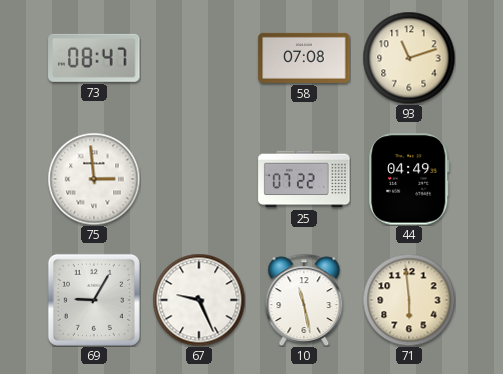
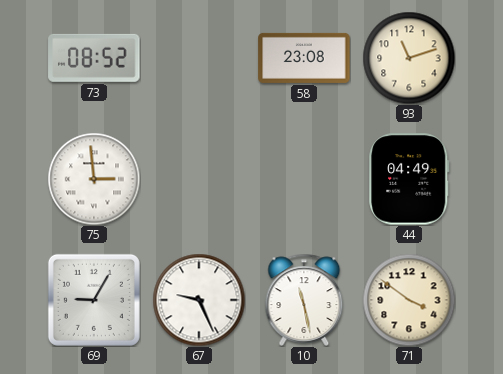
73: 08:47 -> 08:52 (94, 58)
58: 07:08 -> 23:08 (304, 58)
25: 07:22 -> none (304, 179)
71: 5:59 -> 3:51 (409, 300)
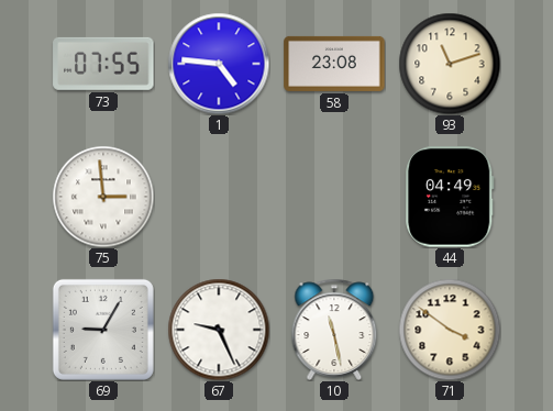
73: 08:52 -> 07:55 (103, 64)
1: none -> 4:46 (219, 64)
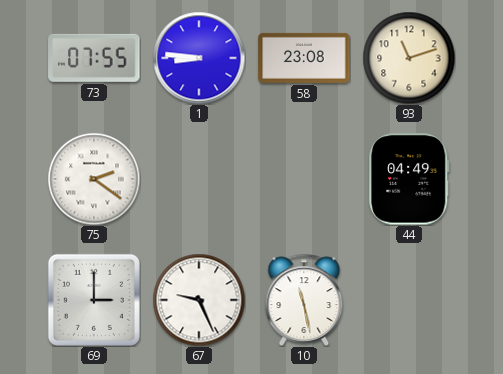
1: 4:46 -> 8:46 (199, 58)
75: 2:59 -> 2:21 (94, 179)
69: 9:05 -> 3:00 (94, 300)
71: 3:51 -> none (450, 330)
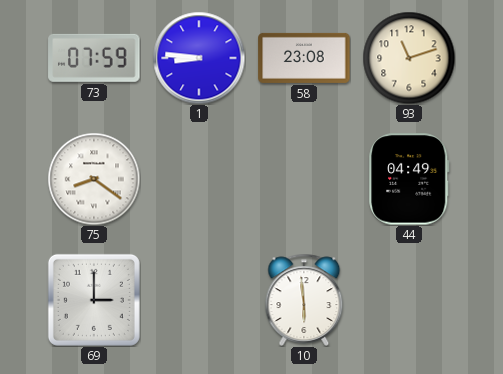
73: 07:55 -> 07:59 (94, 58)
75: 2:21 -> 8:21 (94, 179)
67: 9:26 -> none (199, 300)
10: 11:28 -> 5:59 (304, 300)
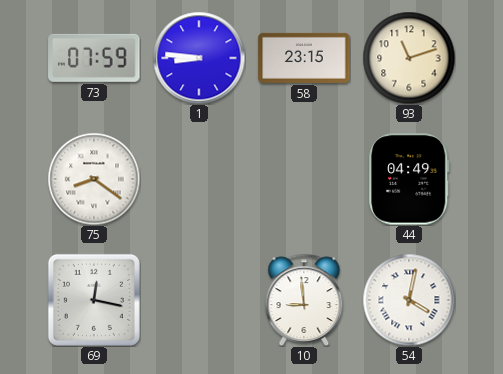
58: 23:08 -> 23:15 (304, 58)
69: 3:00 -> 12:17 (94, 300)
10: 5:59 -> 8:59 (304, 300)
54: none -> 4:02 (409, 300)
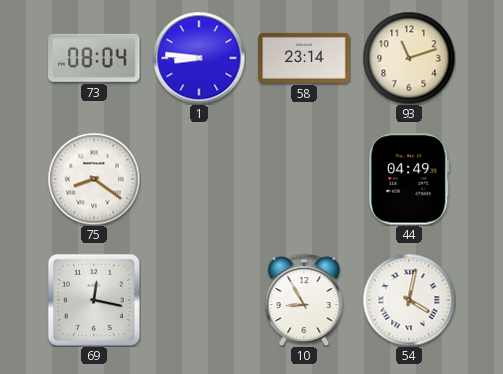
73: 07:59 -> 08:04 (94, 58)
58: 23:15 -> 23:14 (304, 58)
10: 8:59 -> 8:55 (304, 300)
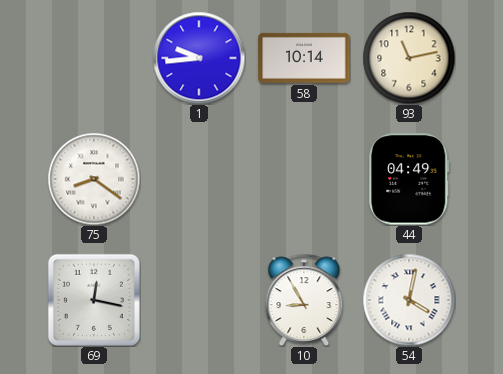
73: 08:04 -> none (94, 58)
1: 8:46 -> 9:44 (199, 58)
58: 23:14 -> 10:14 (304, 58)
93: 11:12 -> 11:13 (409, 58)
